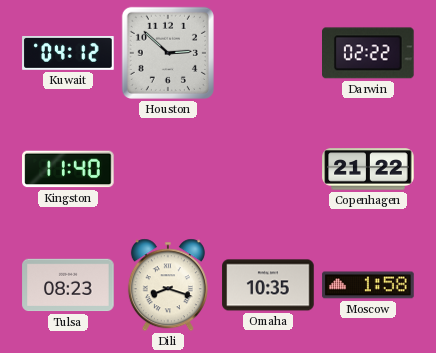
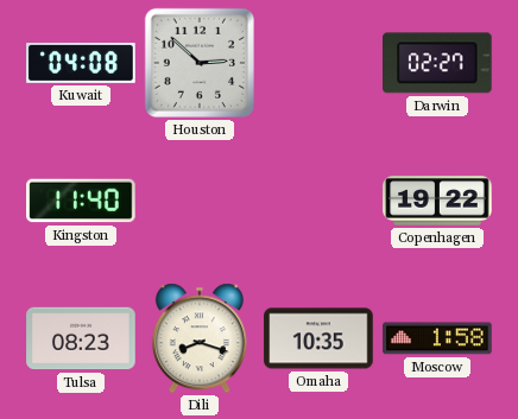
Kuwait: 04:12 -> 04:08 (81, 64)
Darwin: 02:22 -> 02:27 (438, 63)
Copenhagen: 21:22 -> 19:22 (437, 201)
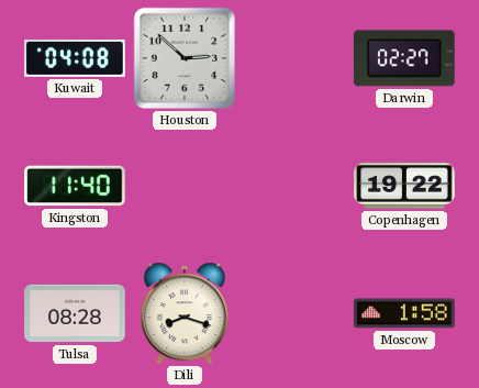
Tulsa: 08:23 -> 08:28 (75, 313)
Omaha: 10:35 -> none (318, 338)
